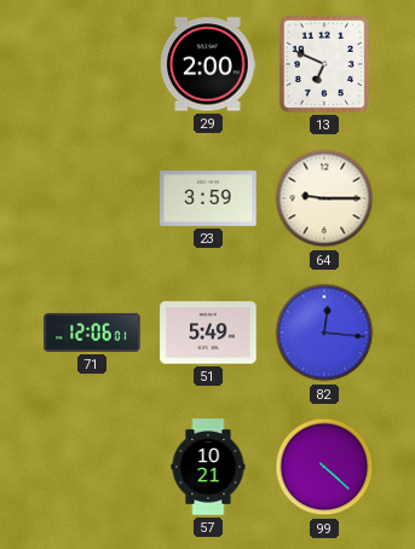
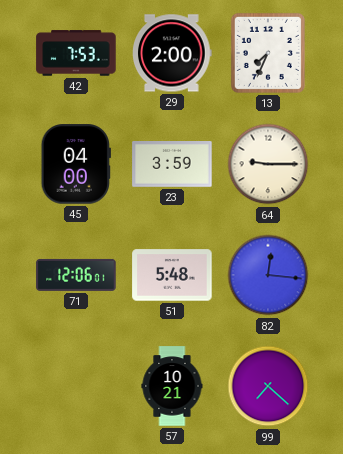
42: none -> 7:53 (76, 53)
13: 6:49 -> 7:34 (268, 53)
45: none -> 04:00 (76, 164)
51: 5:49 -> 5:48 (172, 275)
99: 4:22 -> 7:22 (268, 386)
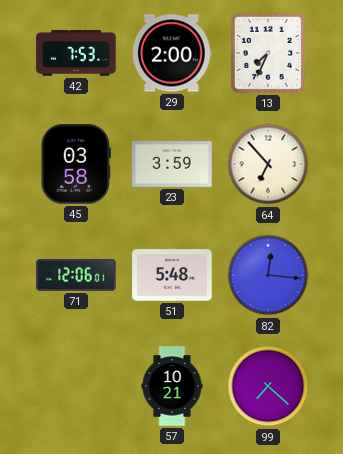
45: 04:00 -> 03:58 (76, 164)
64: 9:15 -> 6:53 (268, 164)
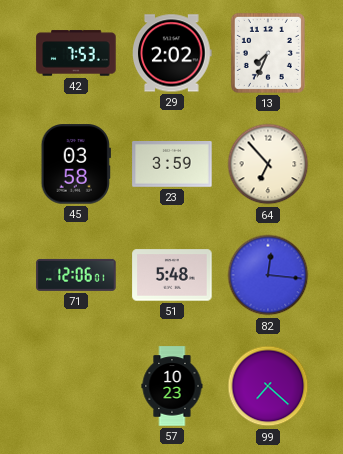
29: 2:00 -> 2:02 (173, 53)
57: 10:21 -> 10:23 (172, 386)
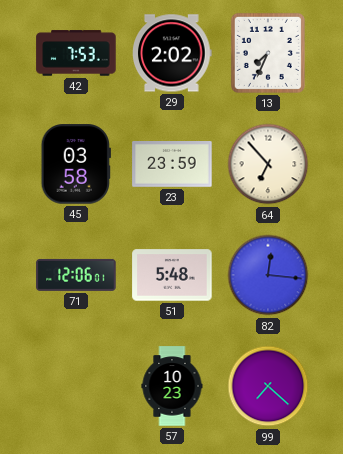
23: 3:59 -> 23:59 (172, 165)
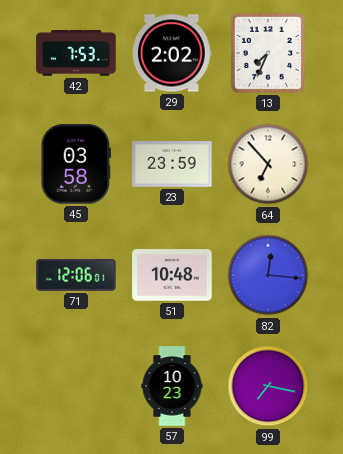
51: 5:48 -> 10:48 (172, 275)
99: 7:22 -> 7:17 (268, 386)
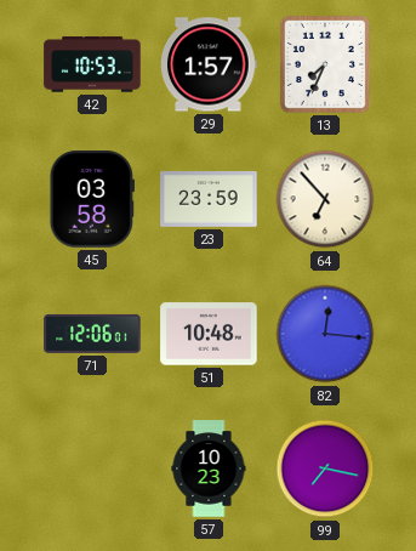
42: 7:53 -> 10:53 (92, 64)
29: 2:02 -> 1:57 (210, 64)
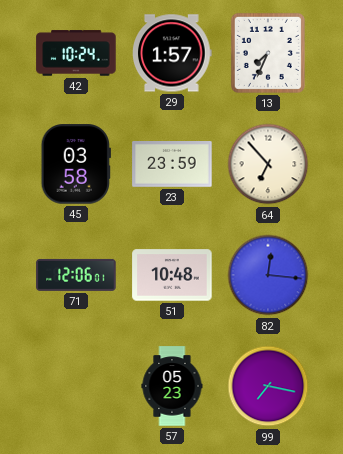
42: 10:53 -> 10:24 (76, 53)
57: 10:23 -> 05:23 (172, 386)
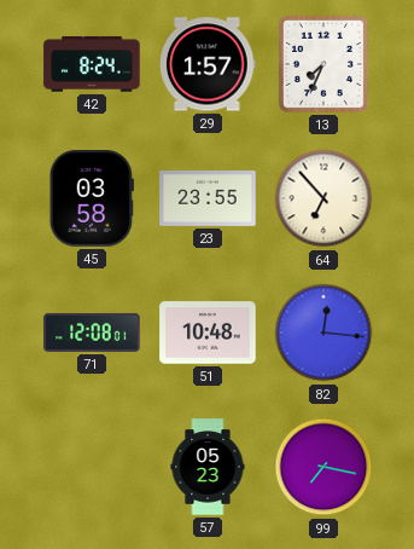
42: 10:24 -> 8:24 (92, 64)
23: 23:59 -> 23:55 (208, 200)
71: 12:06 -> 12:08 (92, 333)
